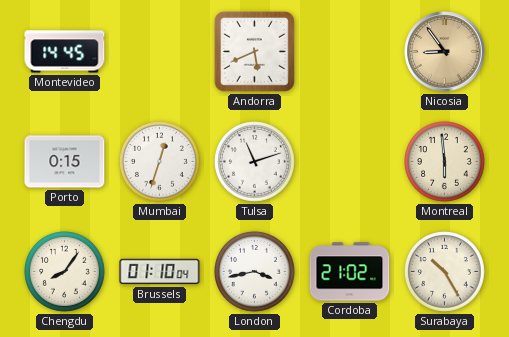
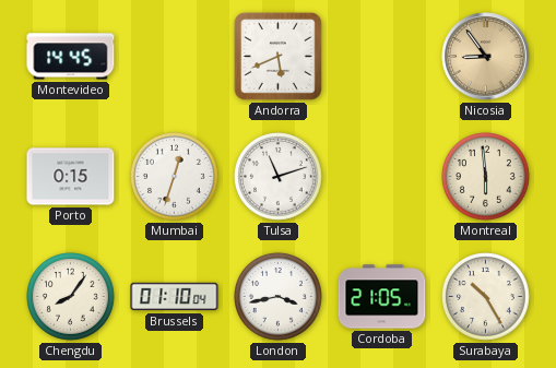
Cordoba: 21:02 -> 21:05 (382, 297)
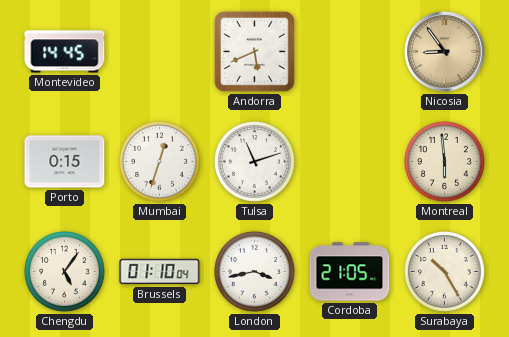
Chengdu: 8:06 -> 5:06 (65, 272)
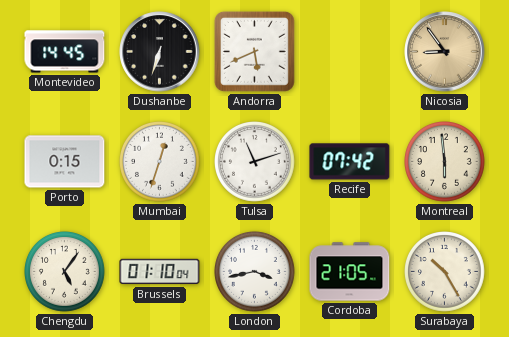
Dushanbe: none -> 6:33 (160, 52)
Recife: none -> 07:42 (350, 162)
